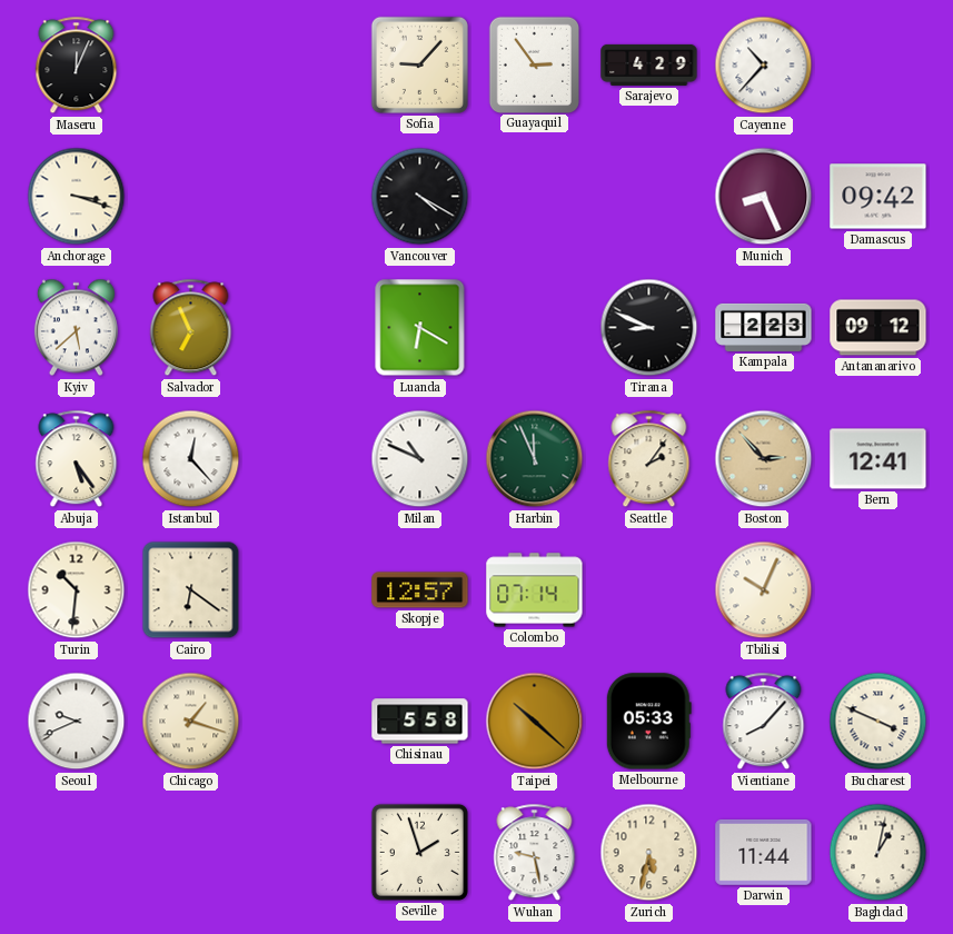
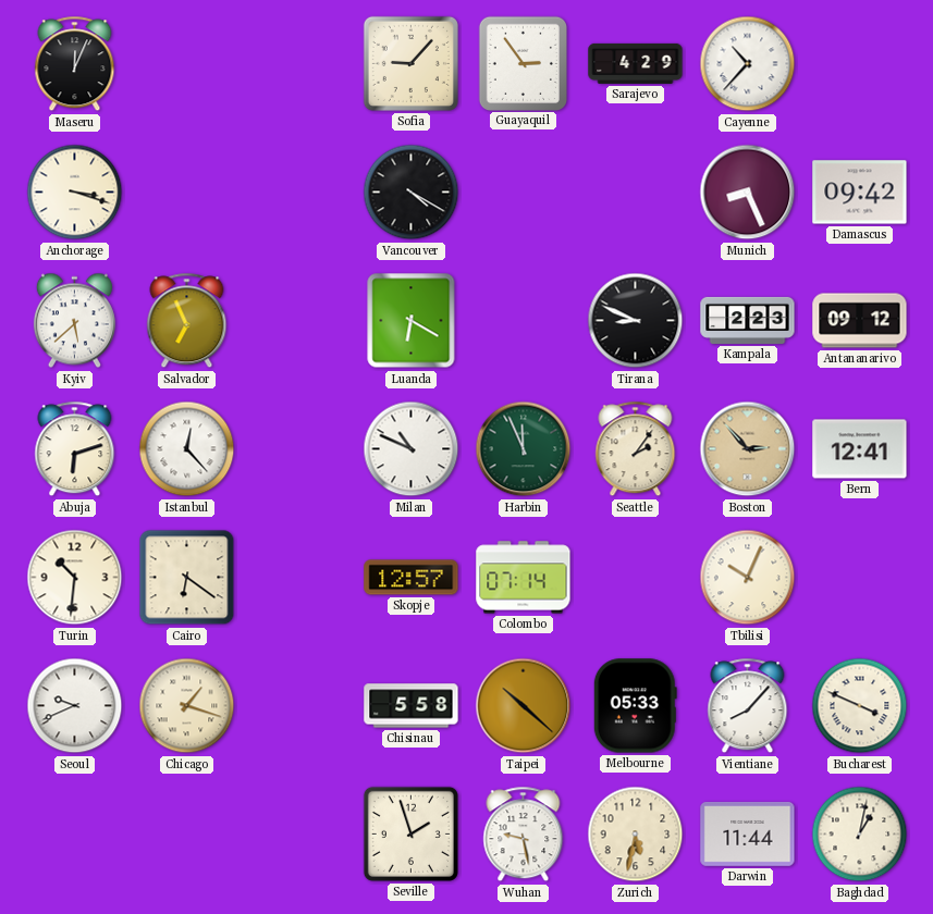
Abuja: 5:24 -> 6:12 (75, 449)
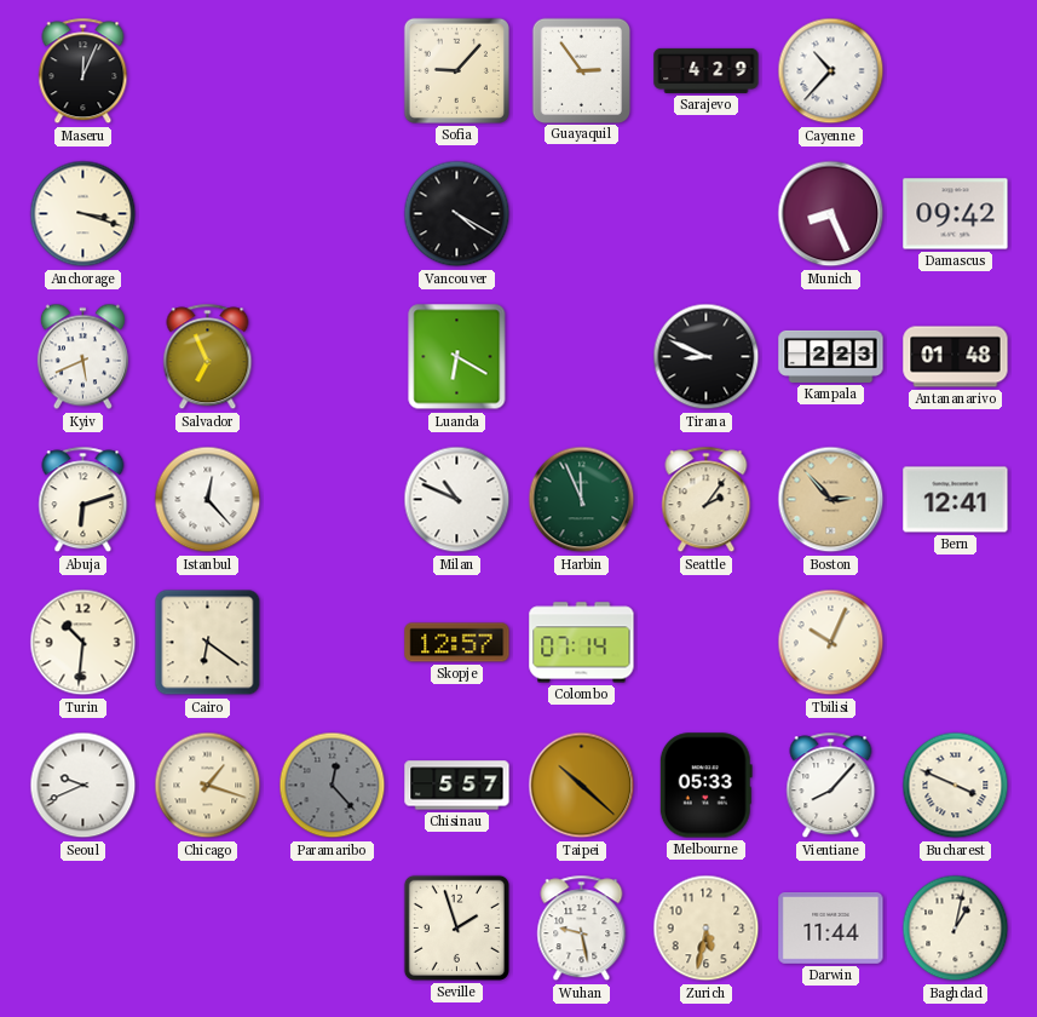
Kyiv: 5:38 -> 5:41 (82, 357)
Antananarivo: 09:12 -> 01:48 (956, 357)
Paramaribo: none -> 12:23 (333, 786)
Chisinau: 5:58 -> 5:57 (457, 786)
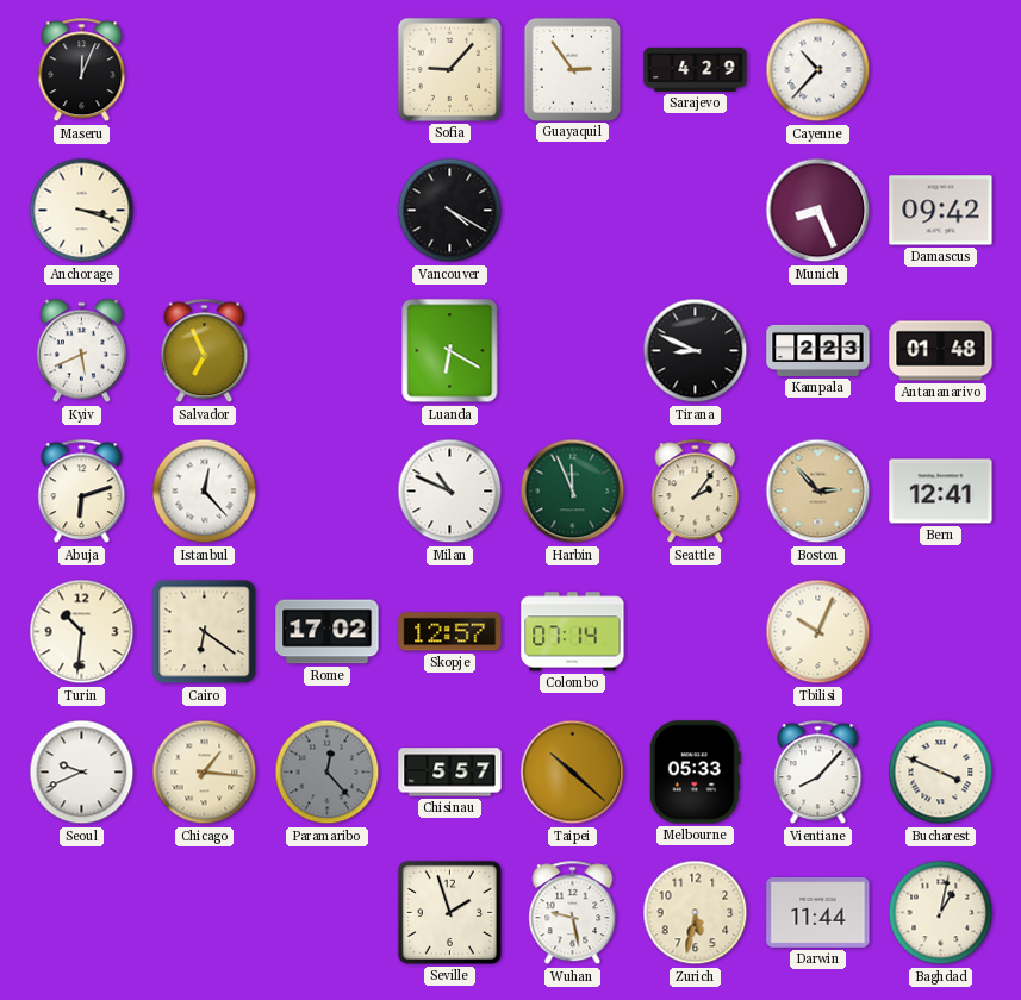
Rome: none -> 17:02 (328, 632)
Chicago: 1:18 -> 1:16 (205, 773)
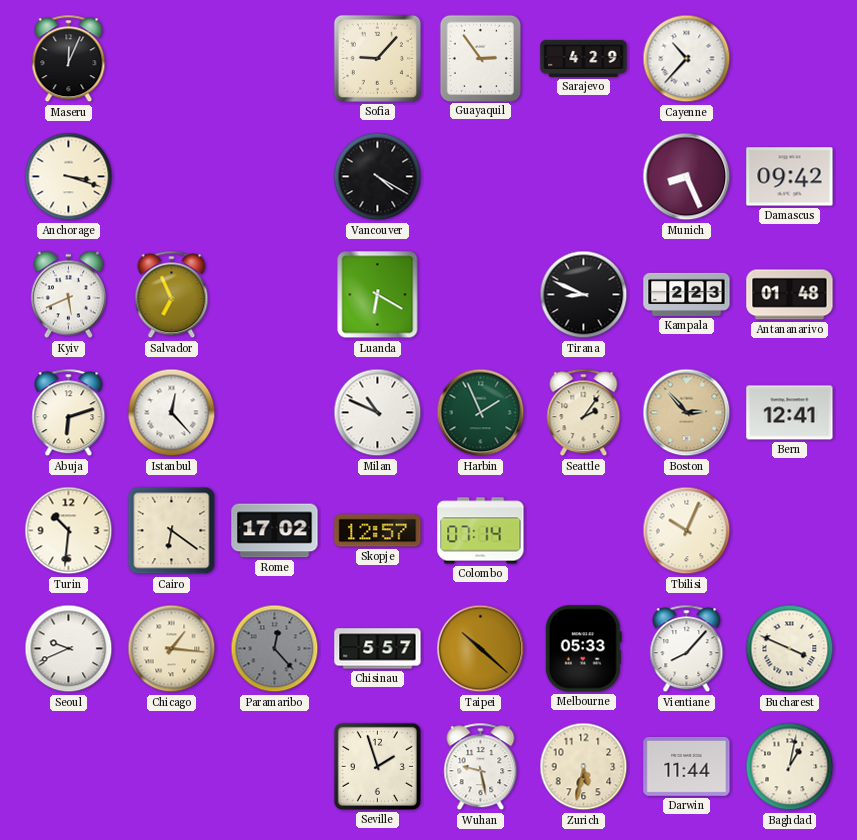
Harbin: 11:56 -> 1:56 (481, 413)
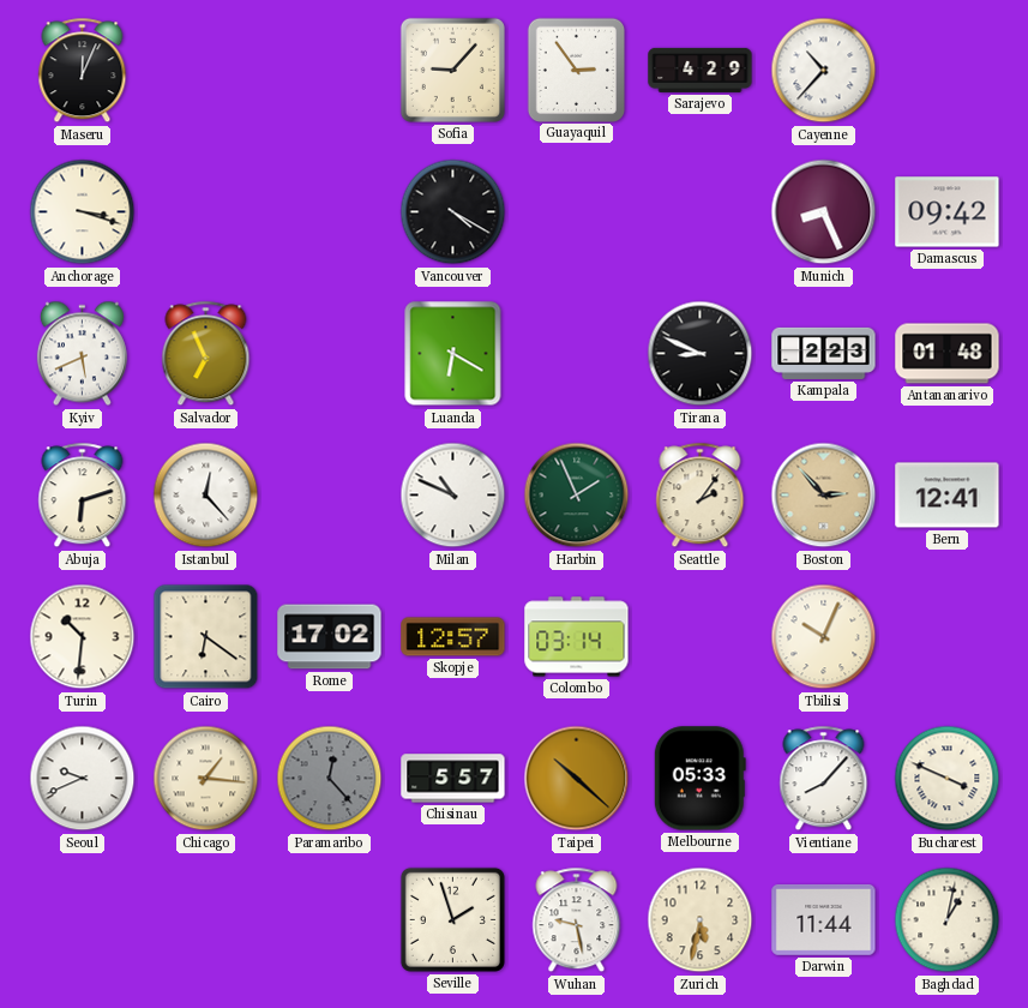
Colombo: 07:14 -> 03:14 (577, 637)
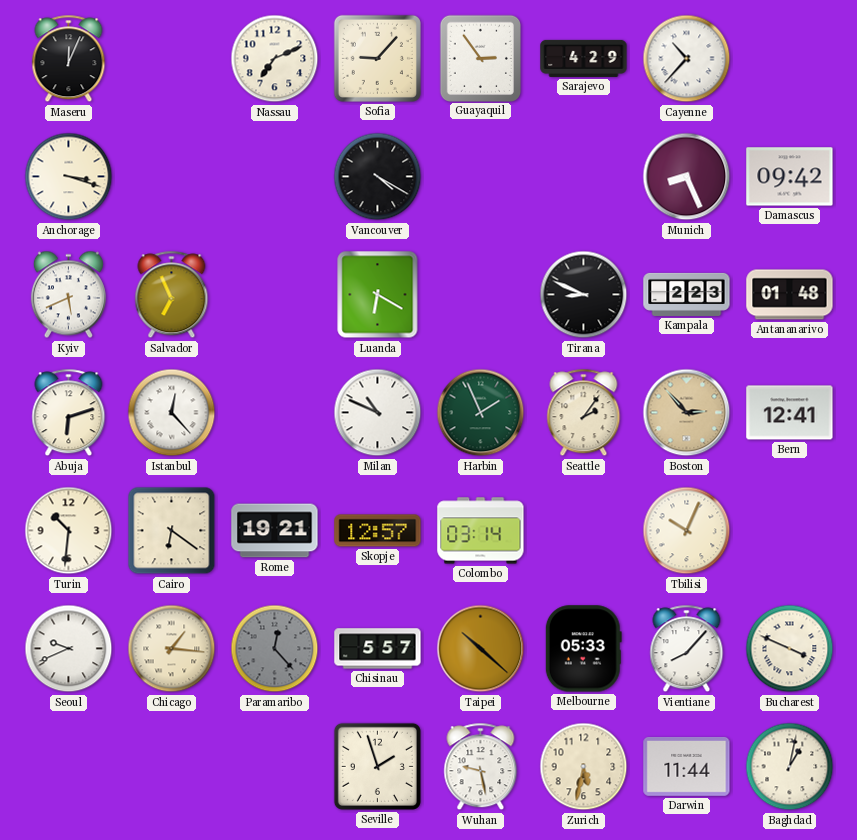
Nassau: none -> 7:11 (275, 59)
Rome: 17:02 -> 19:21 (275, 531)
